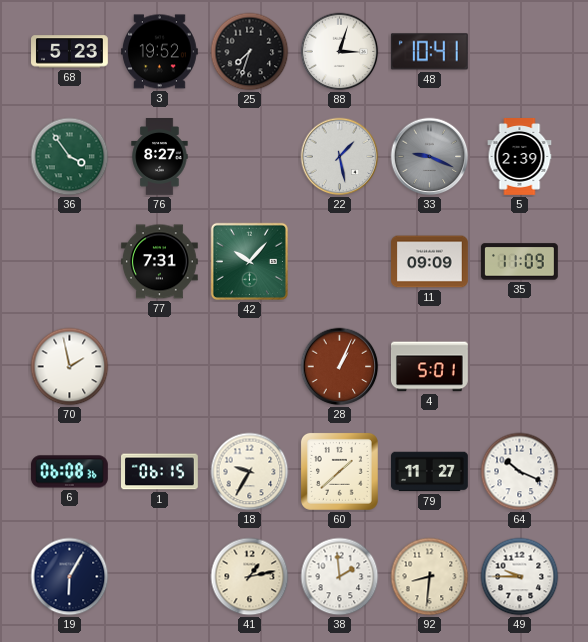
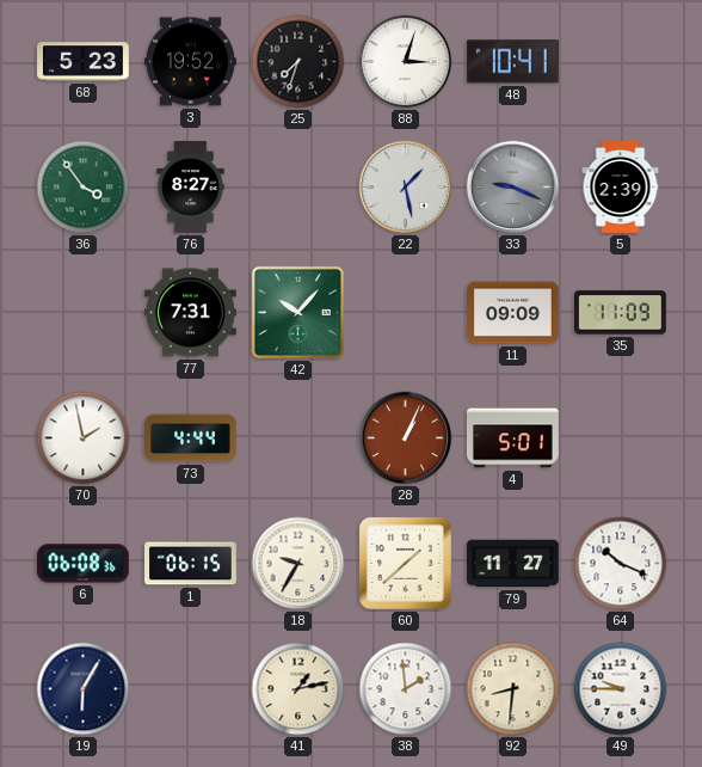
73: none -> 4:44 (191, 438)
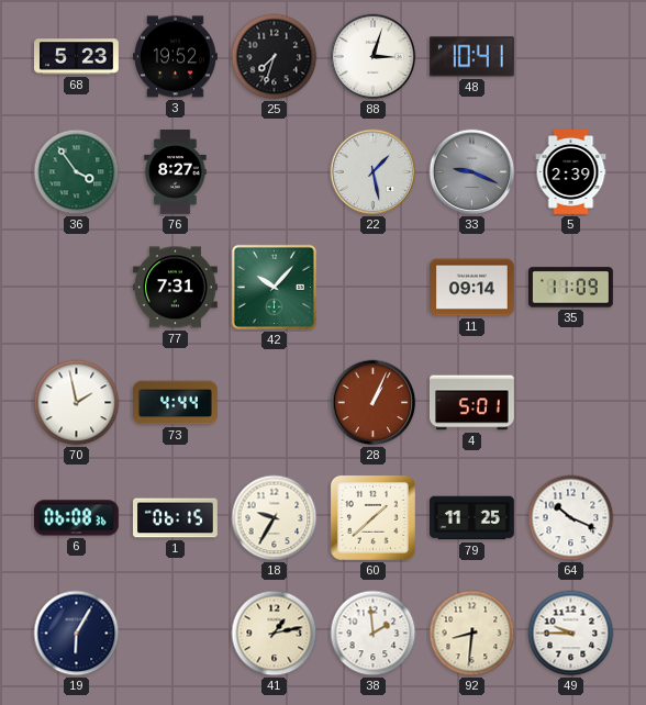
11: 09:09 -> 09:14 (472, 288)
79: 11:27 -> 11:25 (472, 518)
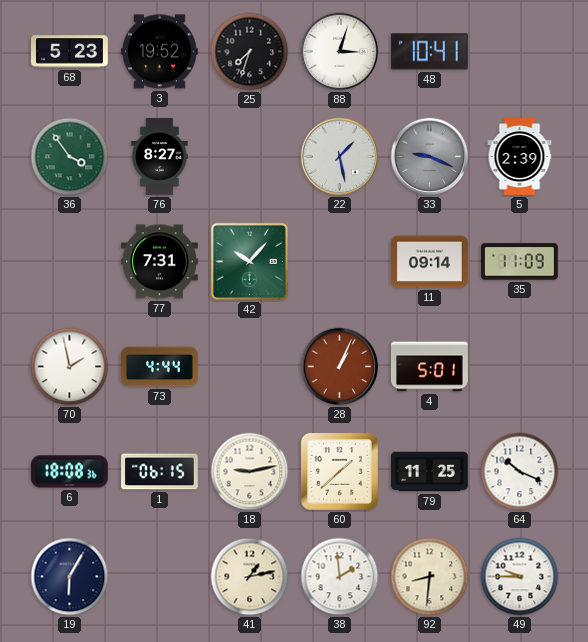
6: 06:08 -> 18:08 (69, 472)
18: 9:35 -> 9:13 (250, 472)
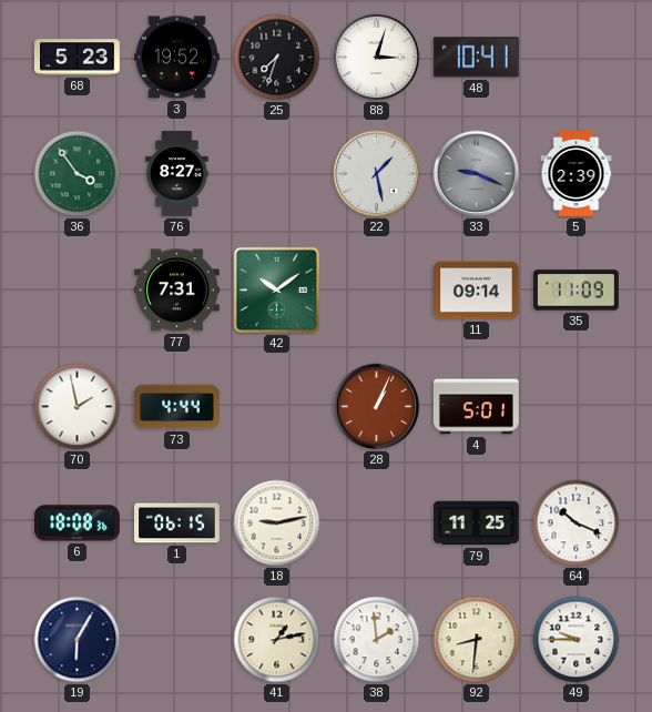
42: 10:07 -> 10:09 (276, 289)
60: 1:38 -> none (339, 471)
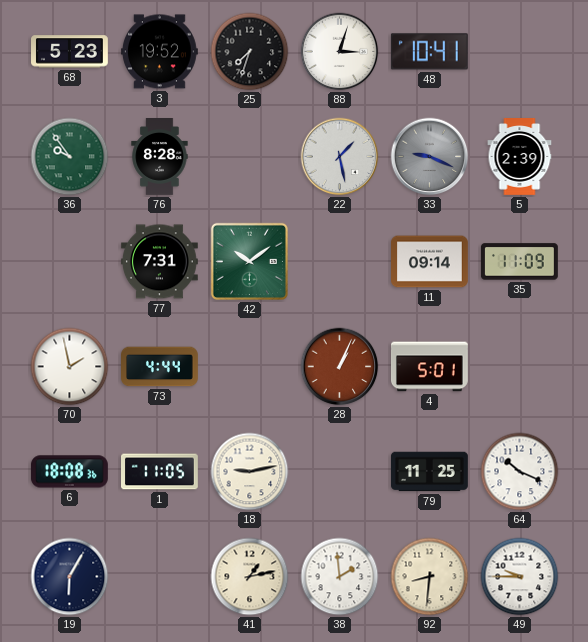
36: 3:54 -> 9:54 (70, 157)
76: 8:27 -> 8:28 (160, 157)
1: 06:15 -> 11:05 (160, 472)
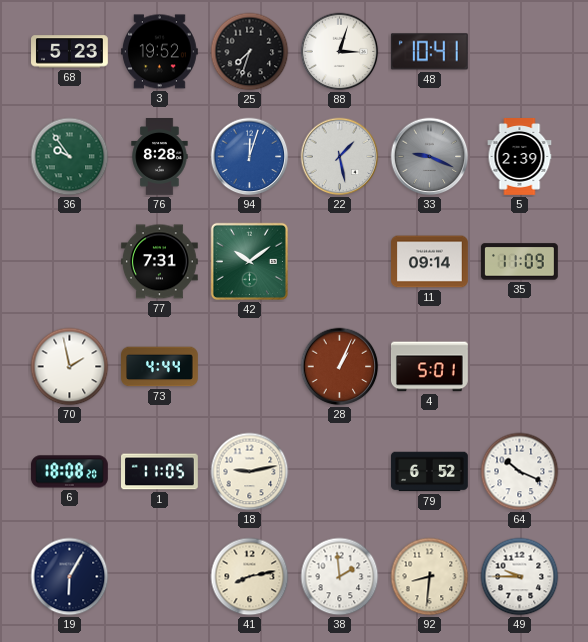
94: none -> 12:03 (250, 157)
6: 18:08:36 -> 18:08:20 (69, 472)
79: 11:25 -> 6:52 (430, 472)
41: 1:13 -> 8:13 (250, 577)
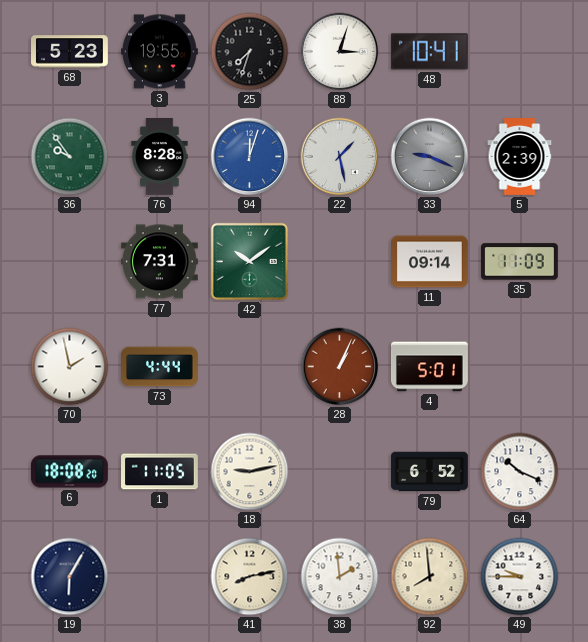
3: 19:52 -> 19:55 (160, 52)
92: 8:31 -> 7:59 (430, 577)
